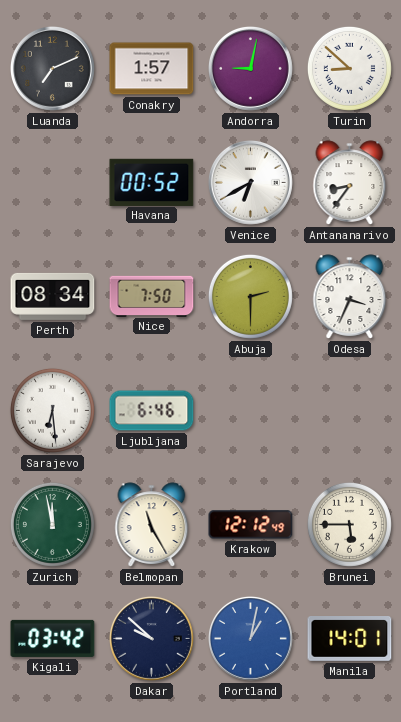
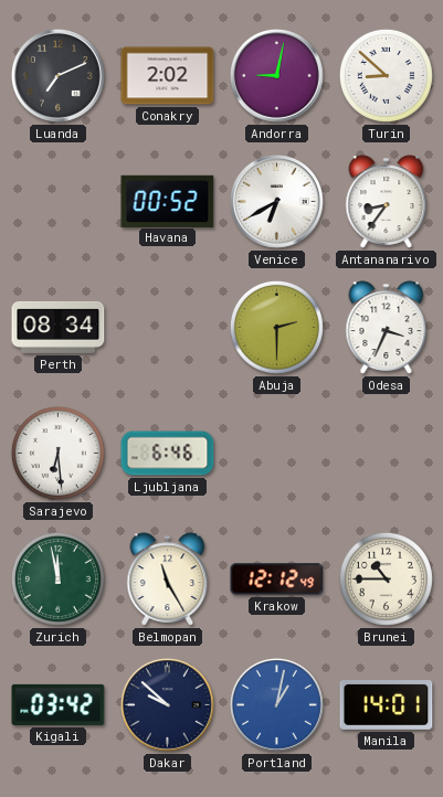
Conakry: 1:57 -> 2:02 (168, 76)
Nice: 7:50 -> none (152, 296)
Brunei: 5:45 -> 10:45 (386, 578)
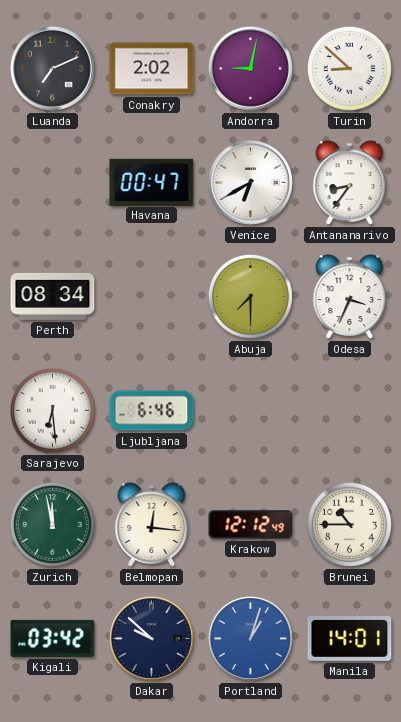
Havana: 00:52 -> 00:47 (152, 182)
Abuja: 2:30 -> 7:30 (250, 296)
Belmopan: 11:25 -> 12:16 (152, 525)
Portland: 1:02 -> 1:03 (251, 639)
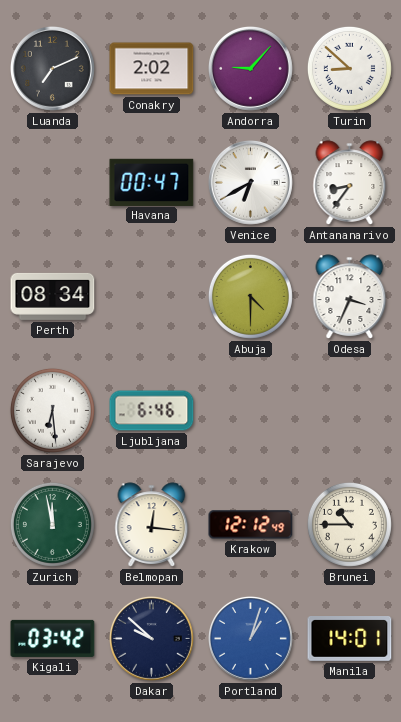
Andorra: 9:02 -> 9:07 (251, 69)
Abuja: 7:30 -> 4:30 (250, 296)
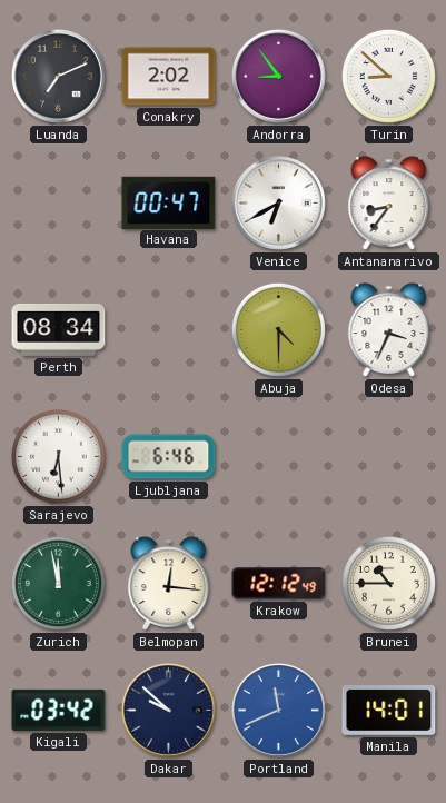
Andorra: 9:07 -> 8:54 (279, 77)
Portland: 1:03 -> 11:41 (279, 711)
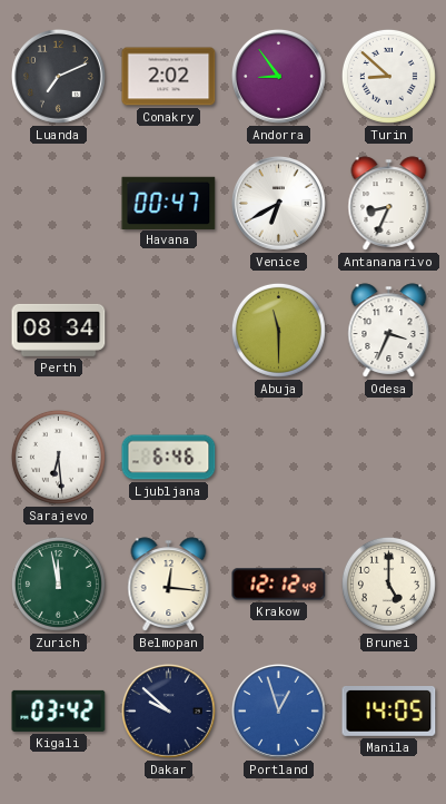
Antananarivo: 8:36 -> 8:34 (389, 204)
Abuja: 4:30 -> 11:30 (278, 330)
Brunei: 10:45 -> 5:00 (388, 584)
Portland: 11:41 -> 12:57 (279, 712)
Manila: 14:01 -> 14:05 (389, 712)
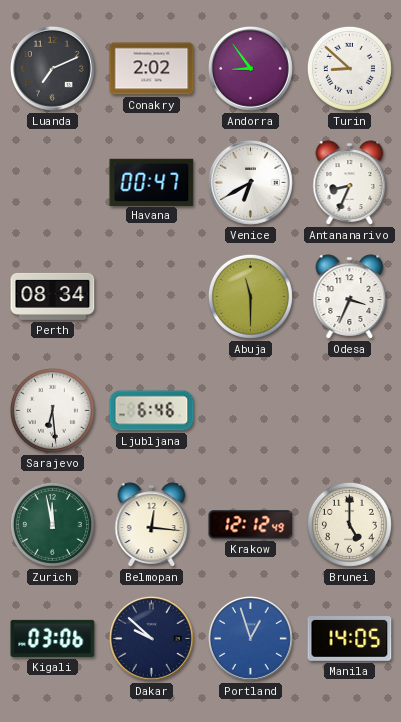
Kigali: 03:42 -> 03:06 (53, 638)
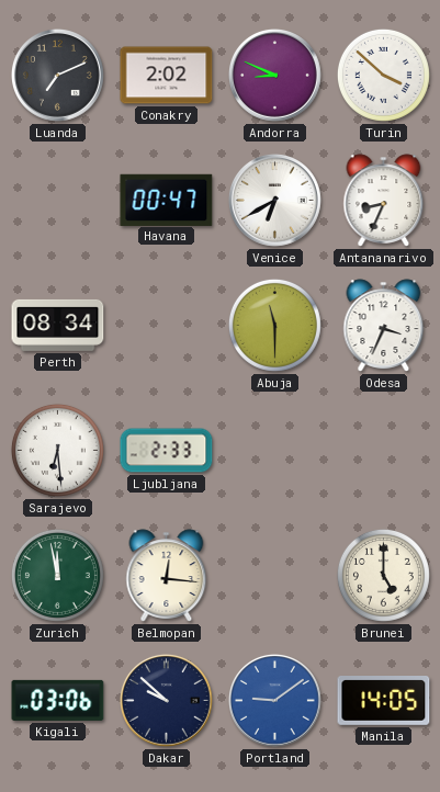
Andorra: 8:54 -> 8:49 (275, 76)
Turin: 8:52 -> 3:52 (383, 75)
Ljubljana: 6:46 -> 2:33 (167, 451)
Krakow: 12:12 -> none (251, 525)
Portland: 12:57 -> 9:09 (275, 701)
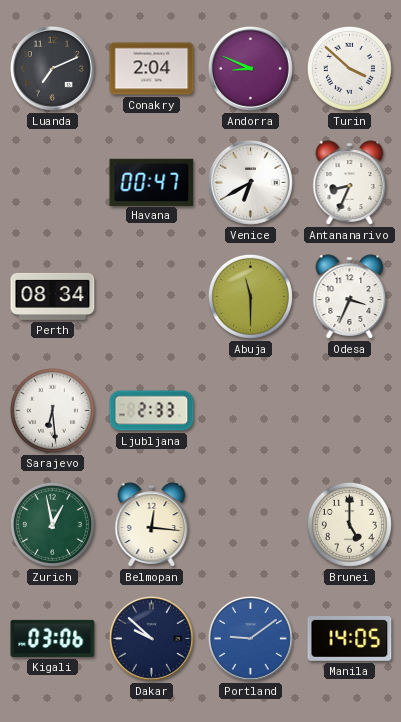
Conakry: 2:02 -> 2:04 (152, 69)
Zurich: 11:58 -> 12:58 (52, 524)
